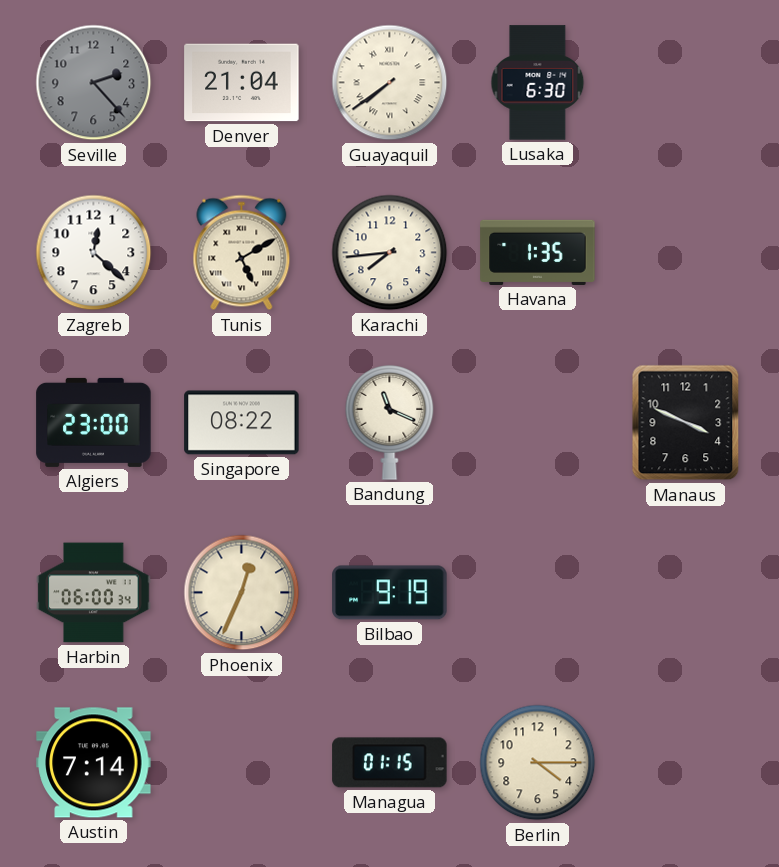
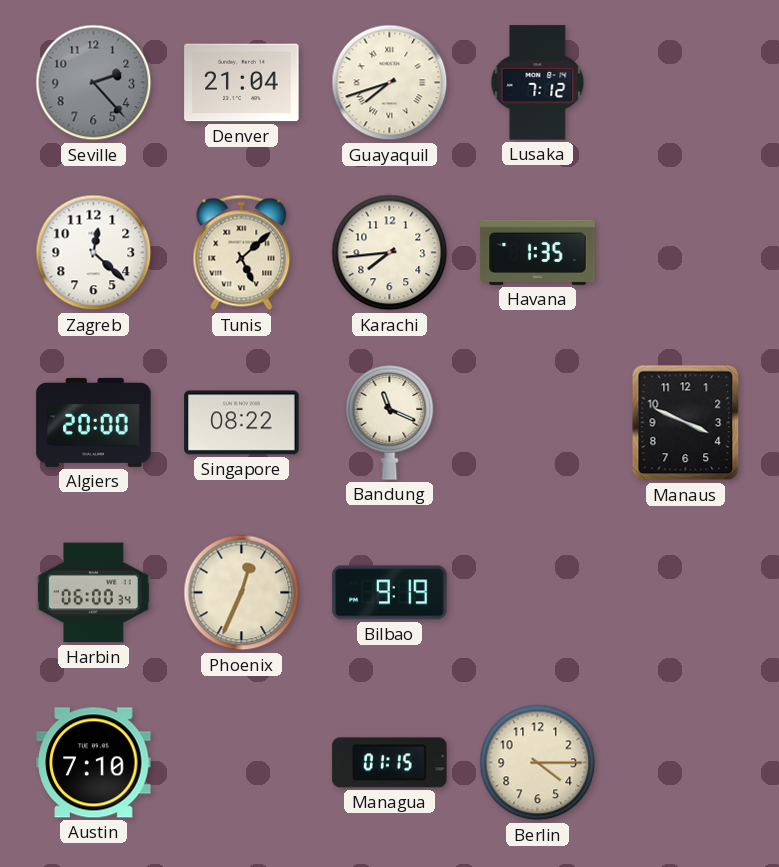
Guayaquil: 7:39 -> 7:42 (390, 83)
Lusaka: 6:30 -> 7:12 (538, 83)
Tunis: 5:10 -> 5:08 (242, 253)
Algiers: 23:00 -> 20:00 (94, 422)
Austin: 7:14 -> 7:10 (94, 763)
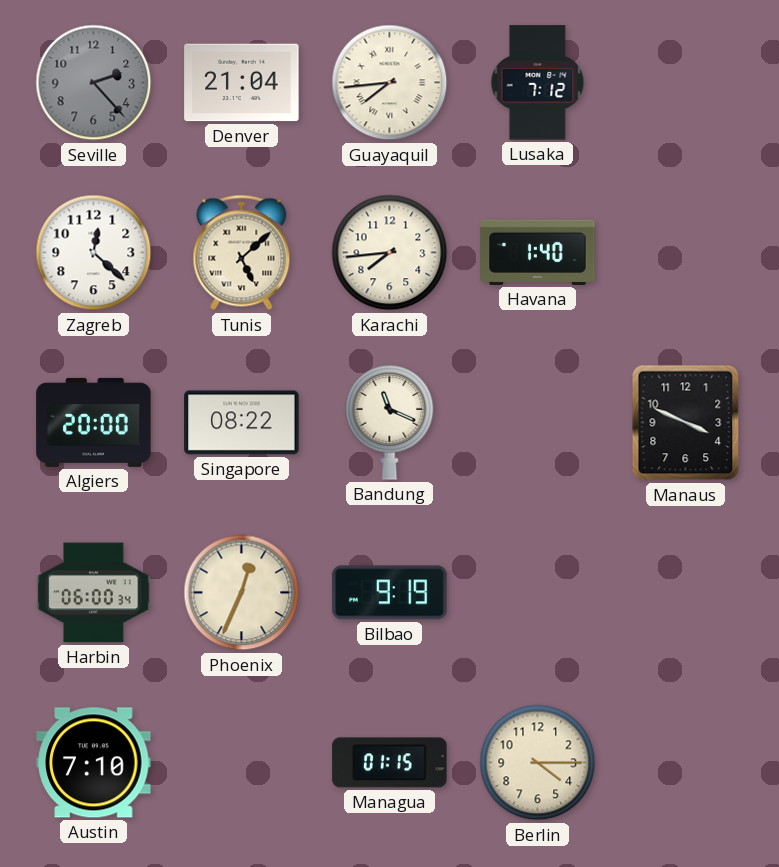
Guayaquil: 7:42 -> 7:44 (390, 83)
Havana: 1:35 -> 1:40 (538, 252)
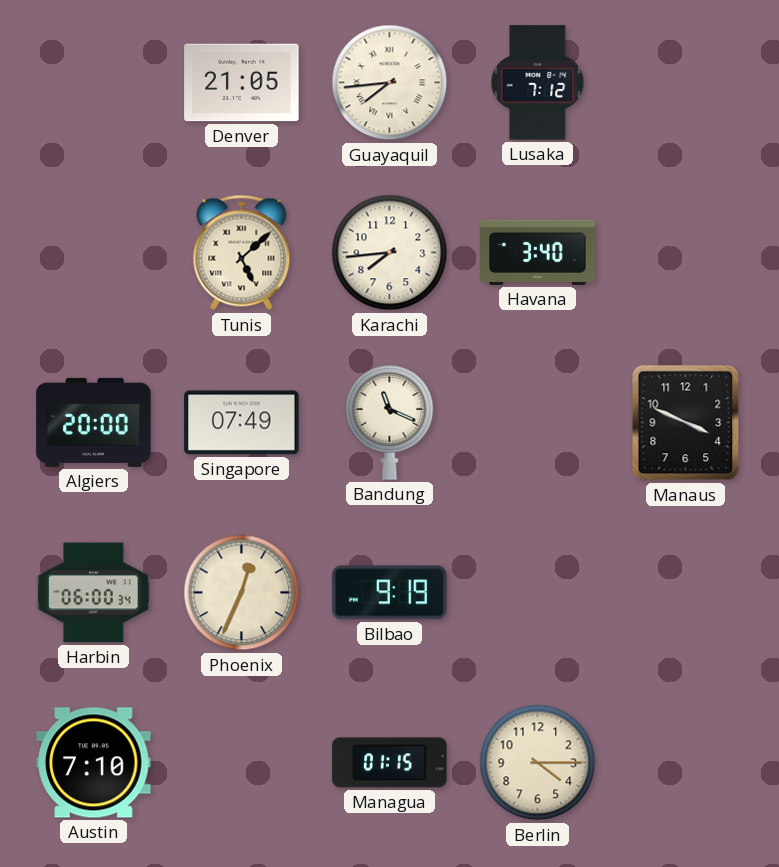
Seville: 2:23 -> none (94, 83)
Denver: 21:04 -> 21:05 (242, 83)
Zagreb: 12:22 -> none (94, 253)
Havana: 1:40 -> 3:40 (538, 252)
Singapore: 08:22 -> 07:49 (242, 423)
